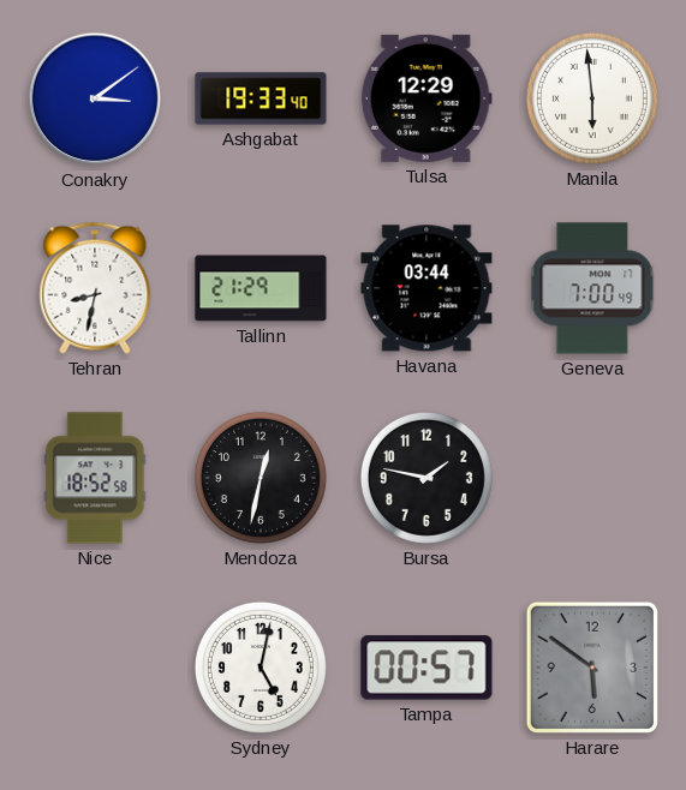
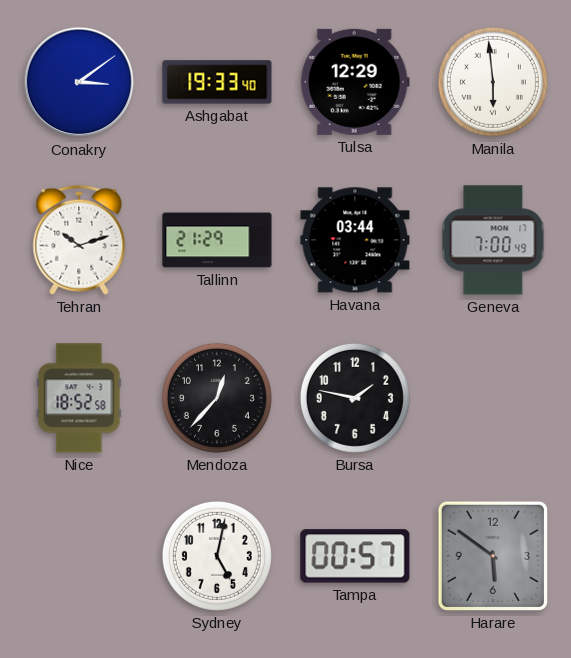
Tehran: 8:32 -> 10:12 (79, 240)
Mendoza: 12:32 -> 12:37 (217, 398)
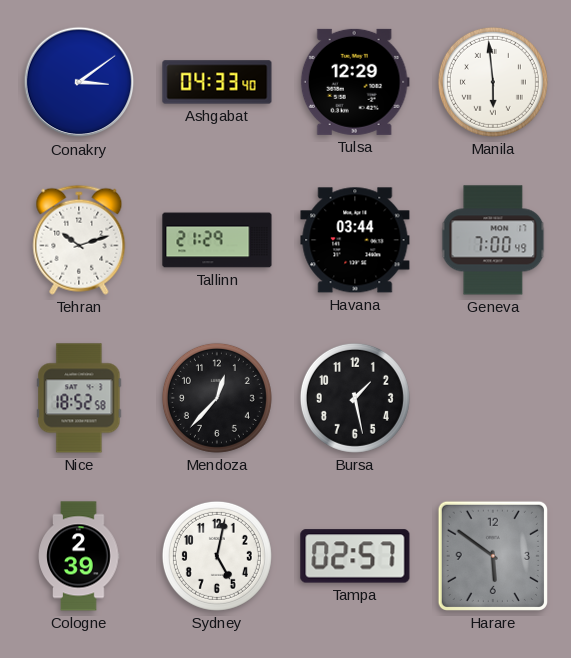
Ashgabat: 19:33 -> 04:33 (217, 82)
Bursa: 1:47 -> 1:28 (355, 398)
Cologne: none -> 2:39 (79, 556)
Tampa: 00:57 -> 02:57 (355, 556)
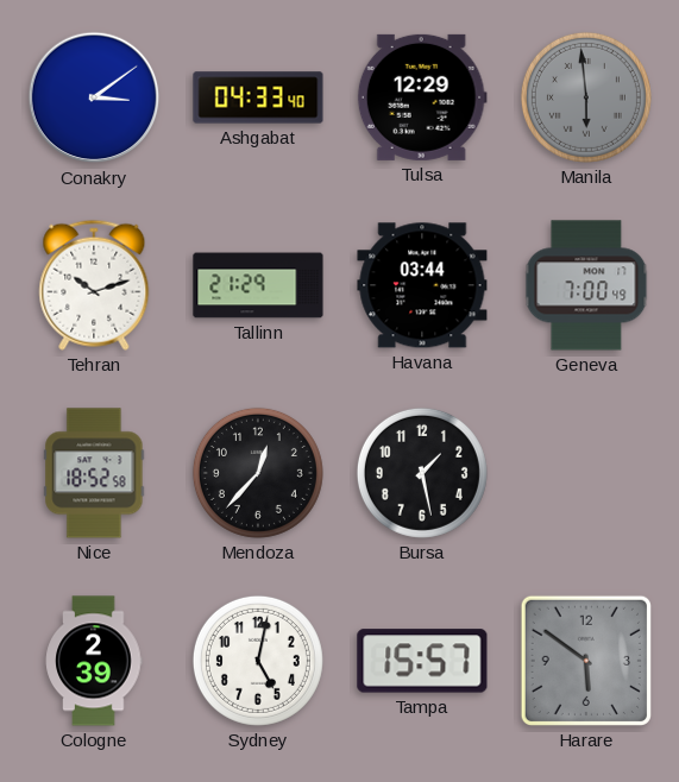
Manila dial: white -> grey (586, 97)
Tampa: 02:57 -> 15:57 (422, 661)
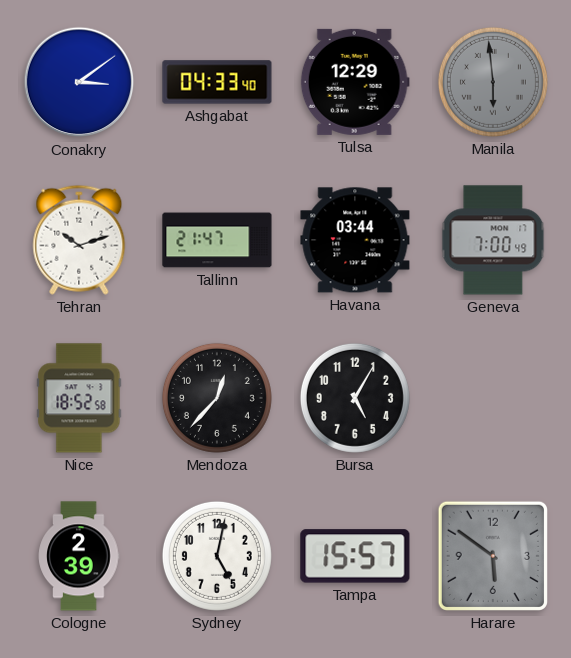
Tallinn: 21:29 -> 21:47 (217, 240)
Bursa: 1:28 -> 5:05 (355, 398)
